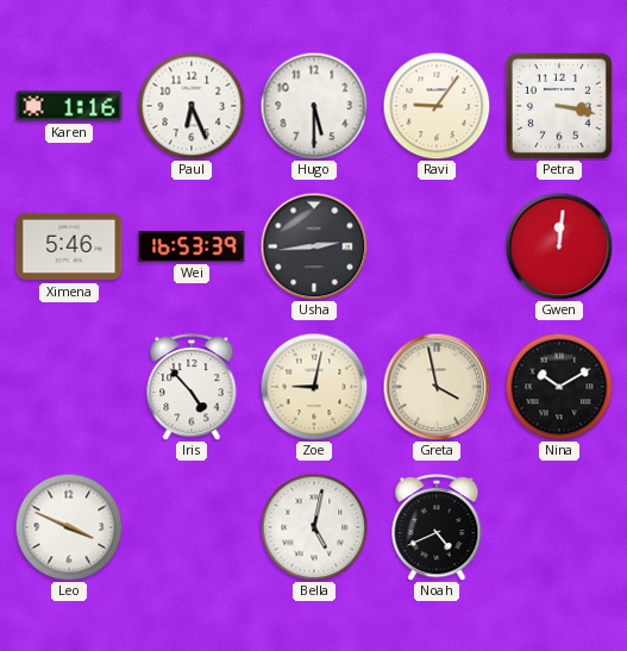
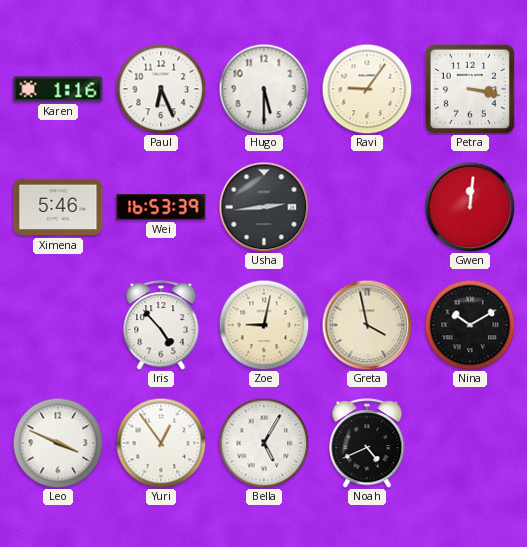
Yuri: none -> 12:54 (161, 443)
Bella: 5:02 -> 5:05 (264, 443)
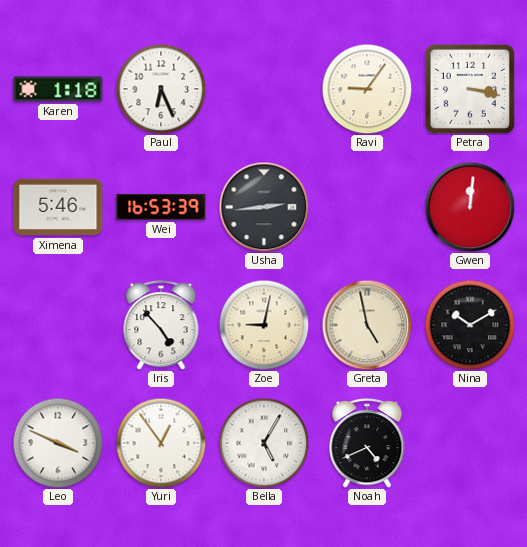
Karen: 1:16 -> 1:18 (58, 89)
Hugo: 5:30 -> none (264, 89)
Greta: 3:58 -> 4:58 (367, 325)
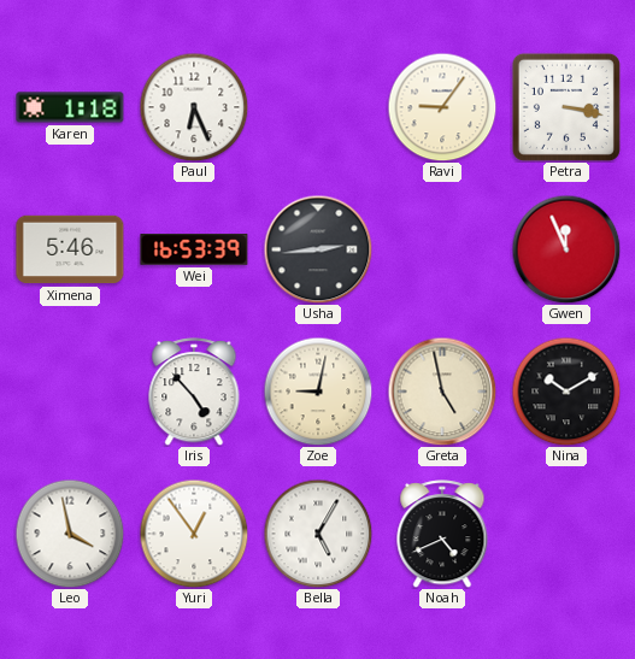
Gwen: 12:01 -> 11:56 (566, 249)
Leo: 3:49 -> 3:58 (70, 534)
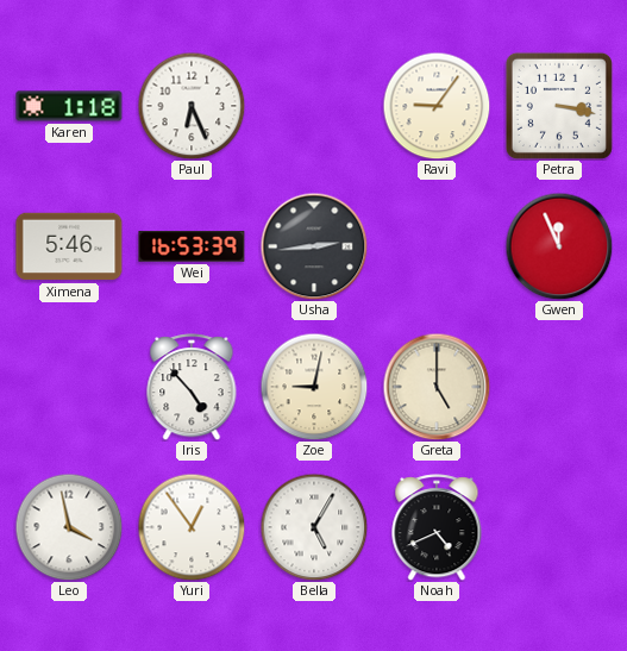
Greta: 4:58 -> 5:00 (437, 387)
Nina: 10:10 -> none (566, 392)
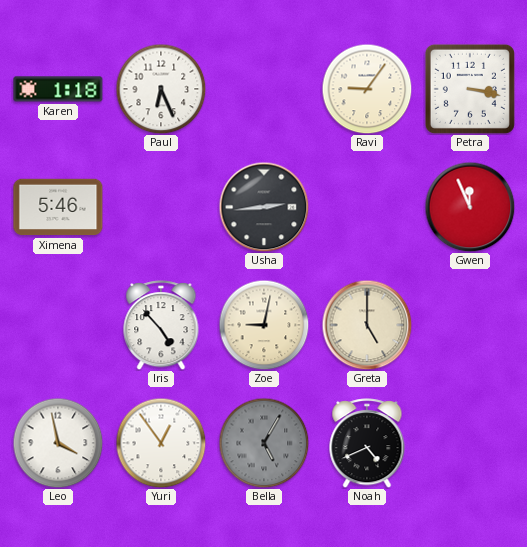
Wei: 16:53 -> none (192, 246)
Bella dial: white -> grey (264, 443)
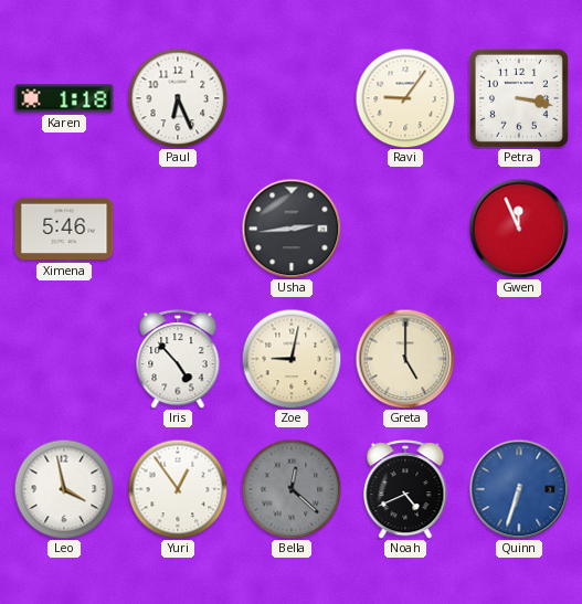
Bella: 5:05 -> 12:22 (292, 489)
Quinn: none -> 6:33 (519, 489)
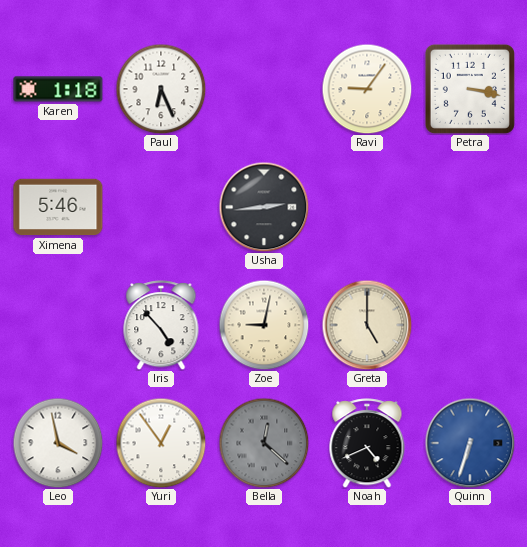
Gwen: 11:56 -> none (519, 229)
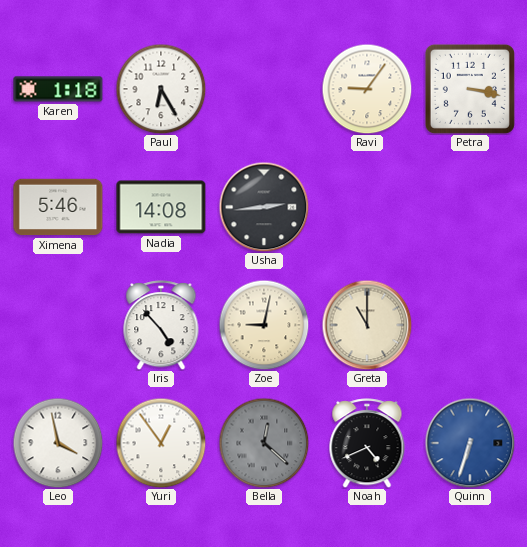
Paul: 6:26 -> 6:25 (161, 89)
Nadia: none -> 14:08 (161, 207)
Greta: 5:00 -> 11:00 (367, 325)
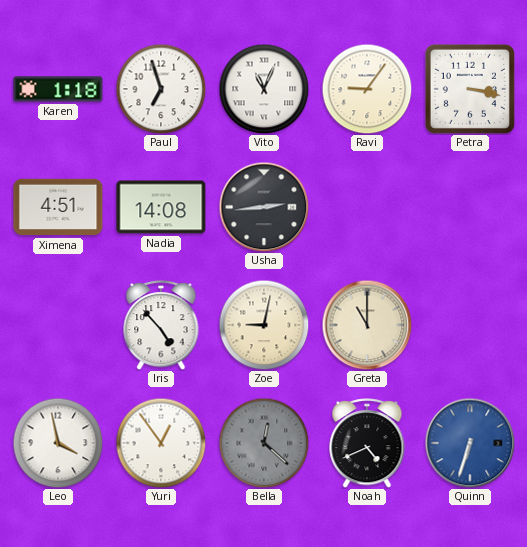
Paul: 6:25 -> 6:57 (161, 89)
Vito: none -> 11:04 (264, 89)
Ximena: 5:46 -> 4:51 (58, 207)
